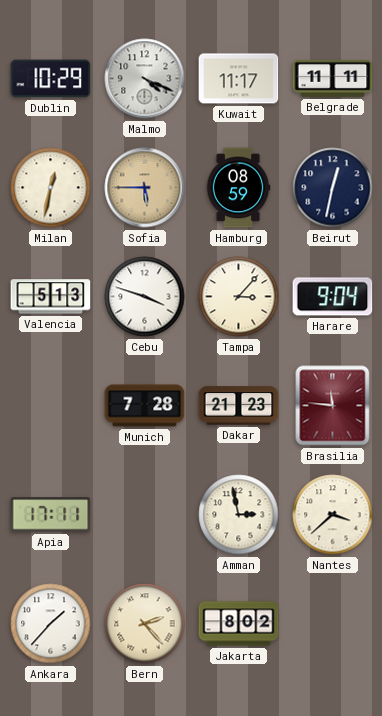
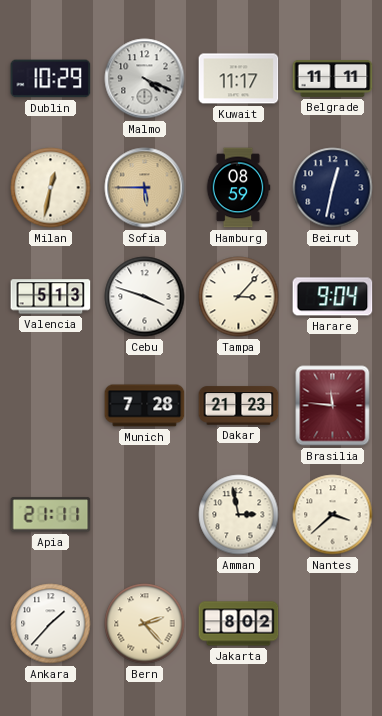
Apia: 17:11 -> 21:11 (51, 515)
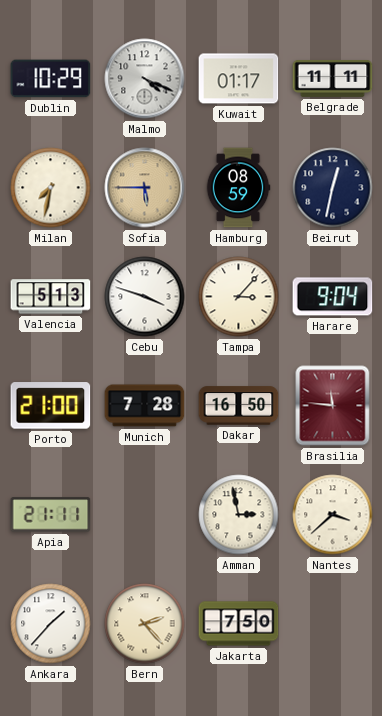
Kuwait: 11:17 -> 01:17 (239, 79)
Milan: 12:32 -> 7:32 (51, 188)
Porto: none -> 21:00 (51, 406)
Dakar: 21:23 -> 16:50 (239, 406)
Jakarta: 8:02 -> 7:50 (239, 624)
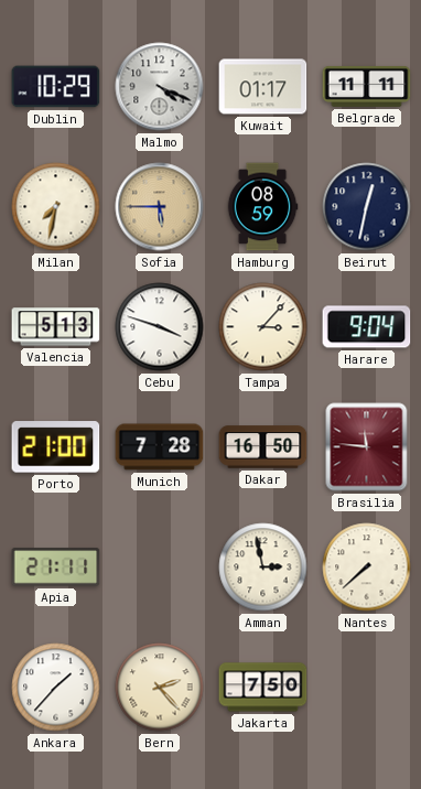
Nantes: 3:38 -> 7:38 (367, 568)
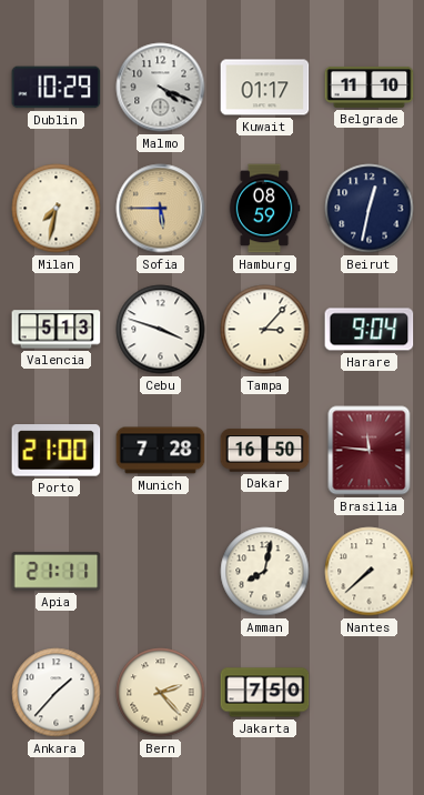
Belgrade: 11:11 -> 11:10 (370, 87)
Amman: 2:58 -> 8:02 (265, 572)
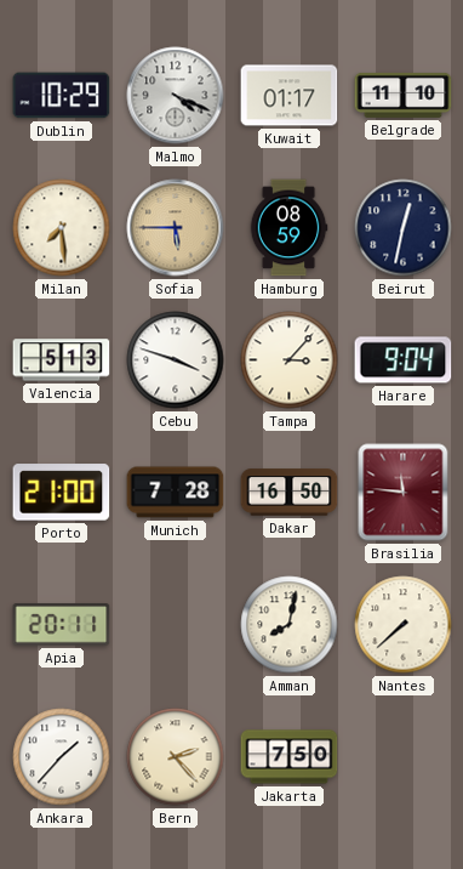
Milan: 7:32 -> 7:29 (62, 228)
Apia: 21:11 -> 20:11 (62, 625)
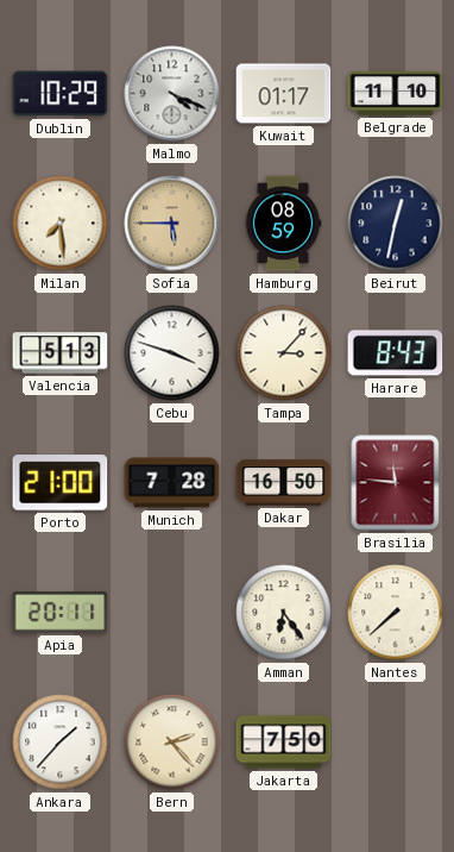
Harare: 9:04 -> 8:43 (396, 353)
Amman: 8:02 -> 6:24 (284, 613)
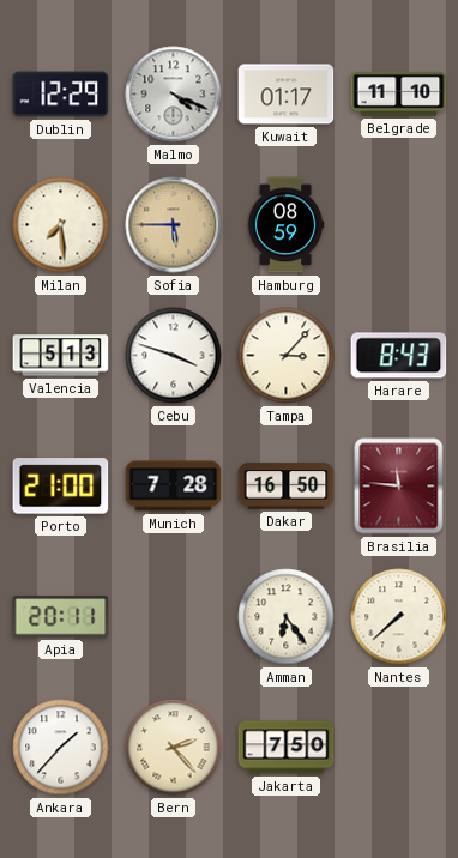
Dublin: 10:29 -> 12:29 (61, 95)
Beirut: 12:32 -> none (396, 224)
